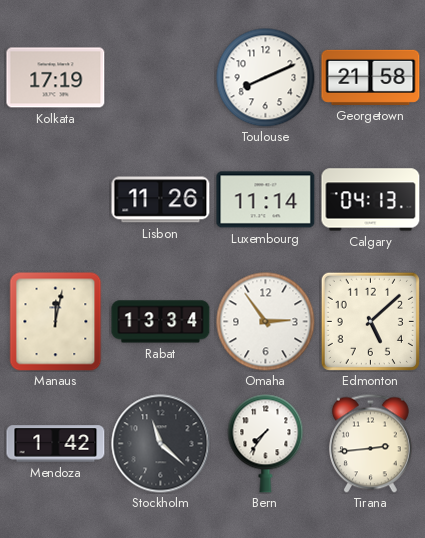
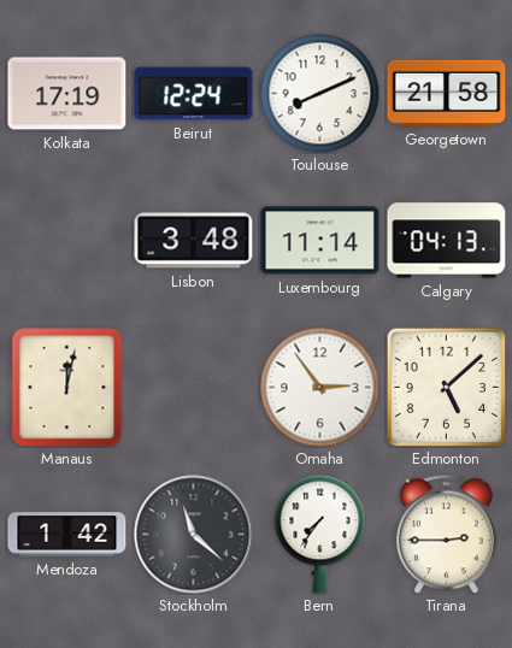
Beirut: none -> 12:24 (194, 94)
Lisbon: 11:26 -> 3:48 (194, 241)
Rabat: 13:34 -> none (161, 322)
Tirana: 2:44 -> 2:45 (447, 534)
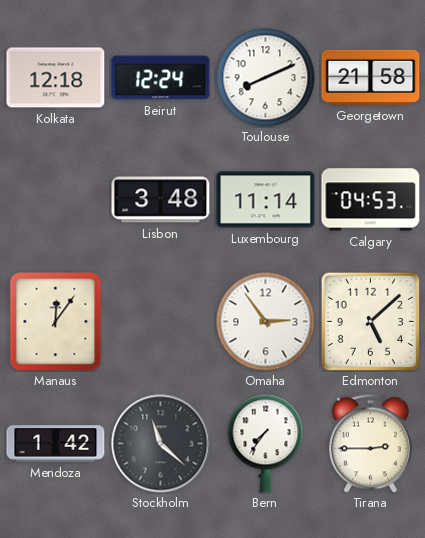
Kolkata: 17:19 -> 12:18 (56, 78)
Calgary: 04:13 -> 04:53 (371, 200)
Manaus: 12:02 -> 12:06 (56, 322)
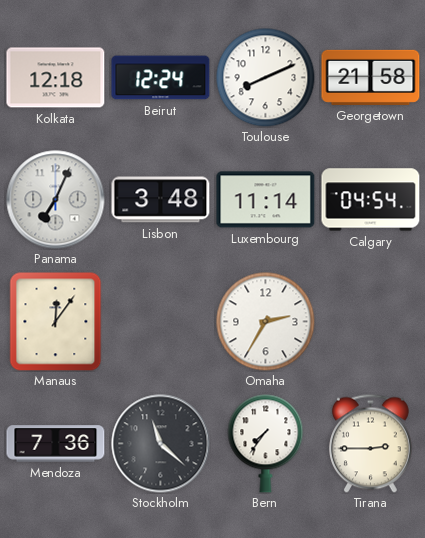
Panama: none -> 7:04 (56, 200)
Calgary: 04:53 -> 04:54 (371, 200)
Omaha: 2:54 -> 2:35 (266, 322)
Edmonton: 5:08 -> none (370, 321)
Mendoza: 1:42 -> 7:36 (56, 444)
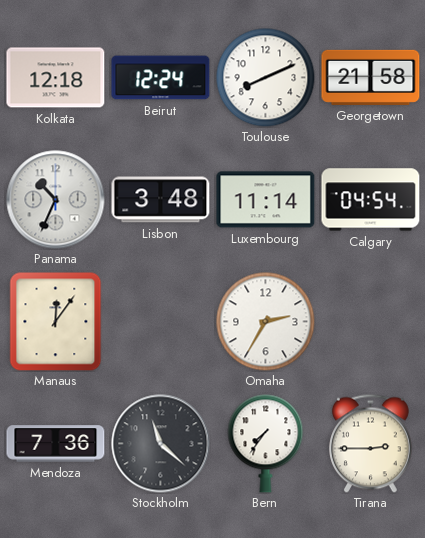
Panama: 7:04 -> 10:34 (56, 200)
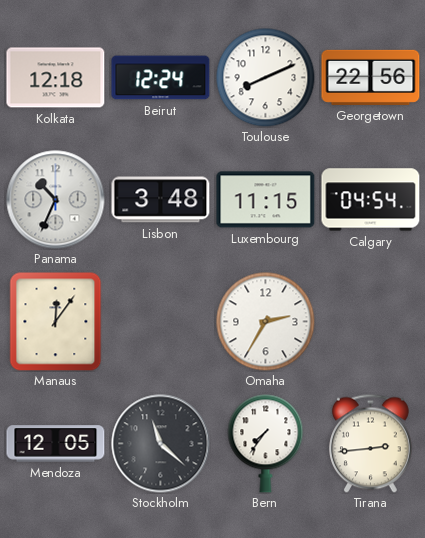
Georgetown: 21:58 -> 22:56 (371, 77)
Luxembourg: 11:14 -> 11:15 (266, 200)
Mendoza: 7:36 -> 12:05 (56, 444)
Tirana: 2:45 -> 2:44 (371, 443)
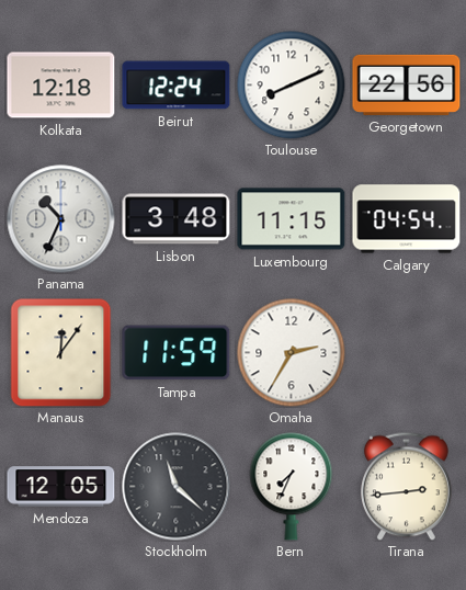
Tampa: none -> 11:59 (177, 353)
Bern: 7:36 -> 7:34 (292, 487)
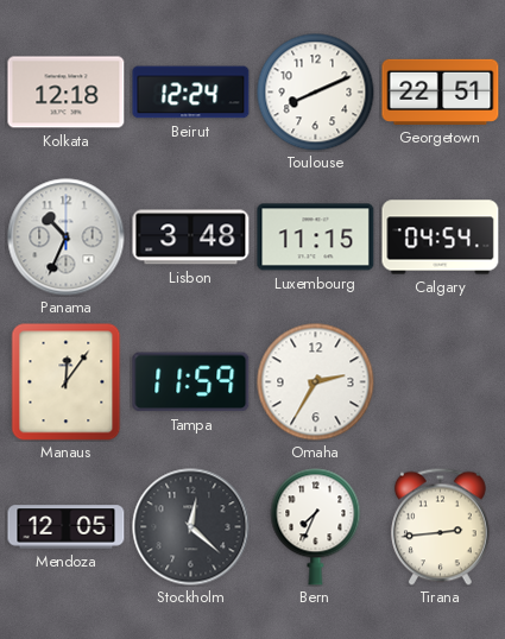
Georgetown: 22:56 -> 22:51 (441, 91)
Stockholm: 11:22 -> 12:22 (191, 527)
